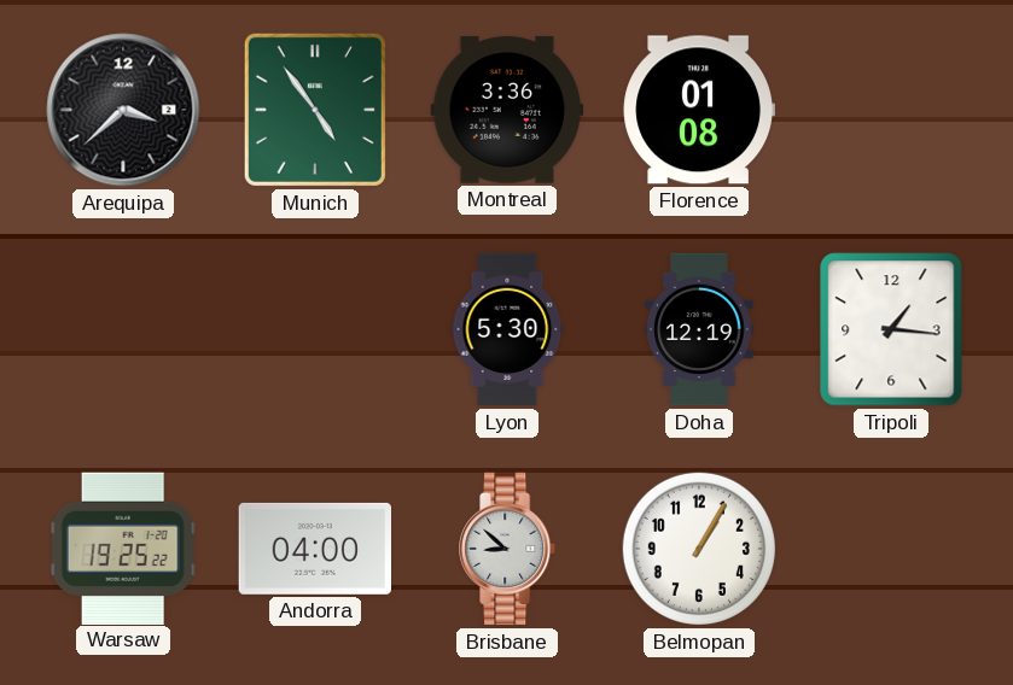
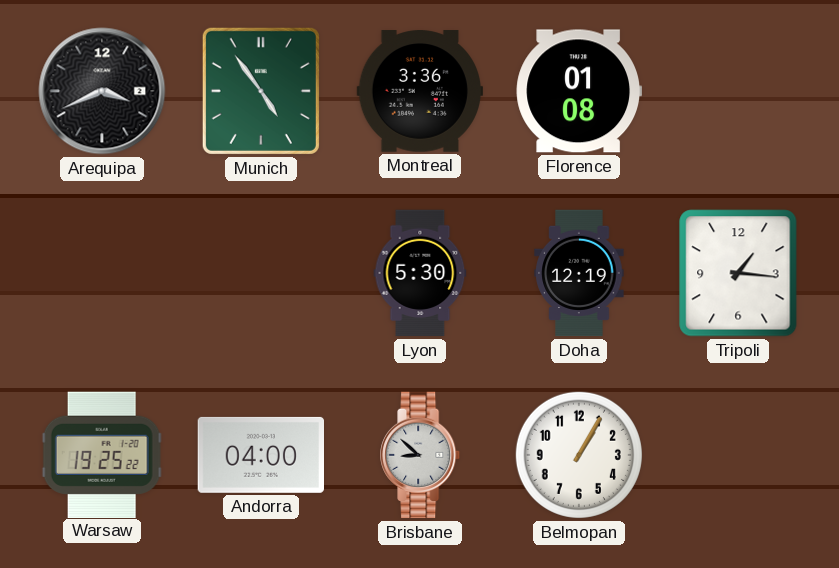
Arequipa: 3:38 -> 3:41 (102, 91)
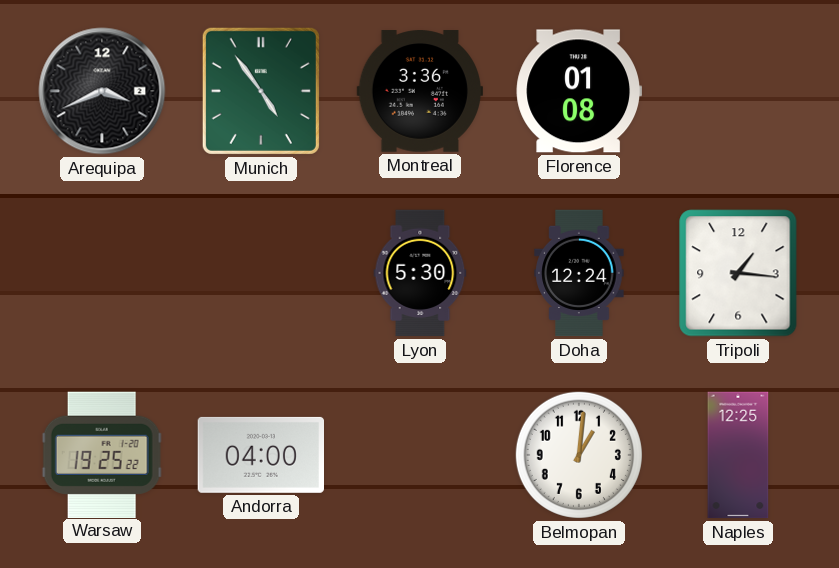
Doha: 12:19 -> 12:24 (579, 273)
Brisbane: 8:52 -> none (421, 455)
Belmopan: 1:05 -> 1:01 (579, 455)
Naples: none -> 12:25 (738, 455)
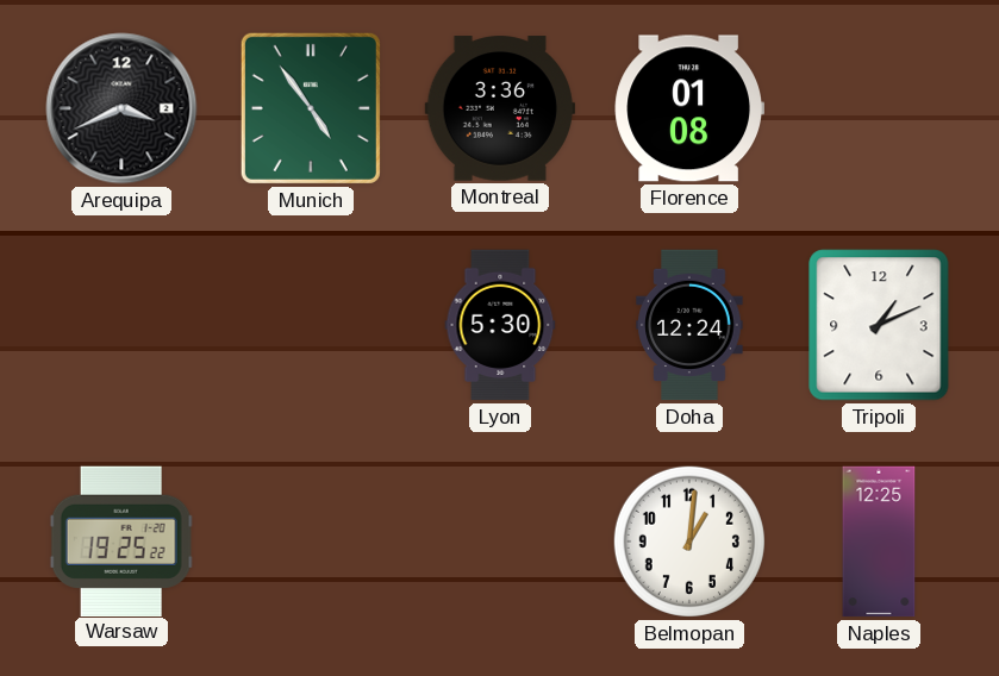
Tripoli: 1:16 -> 1:11 (879, 325)
Andorra: 04:00 -> none (260, 455)
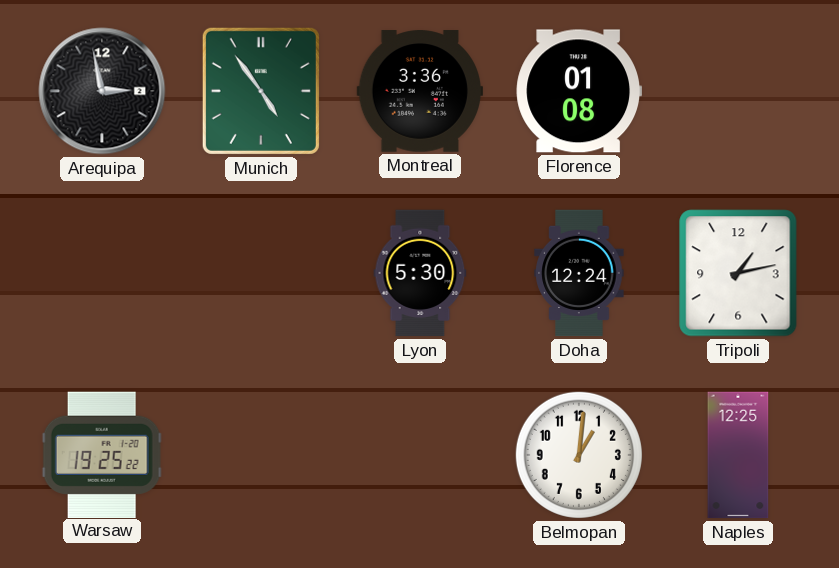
Arequipa: 3:41 -> 2:58 (102, 91)
Tripoli: 1:11 -> 1:13 (738, 273)
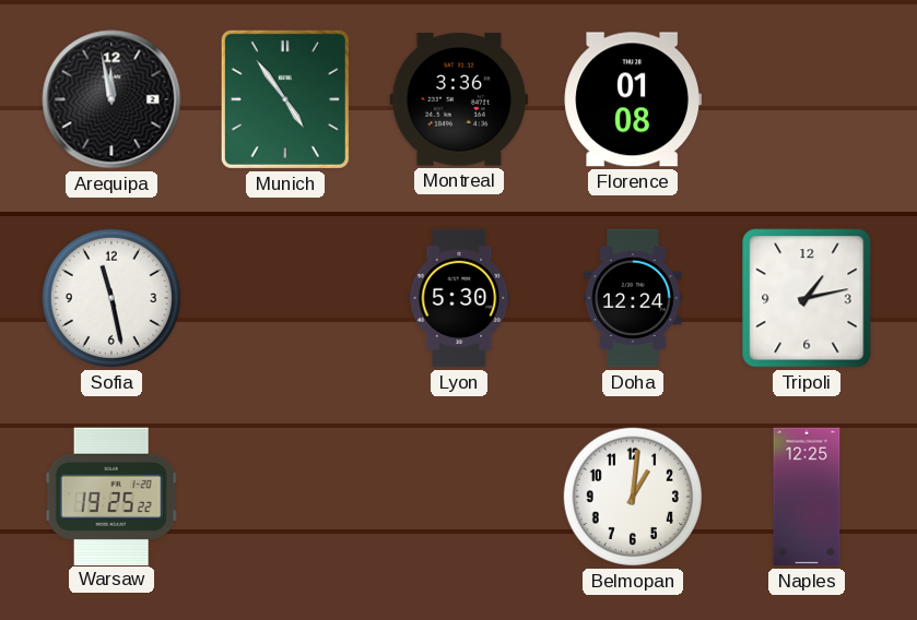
Arequipa: 2:58 -> 11:58 (111, 99)
Sofia: none -> 11:28 (111, 298)
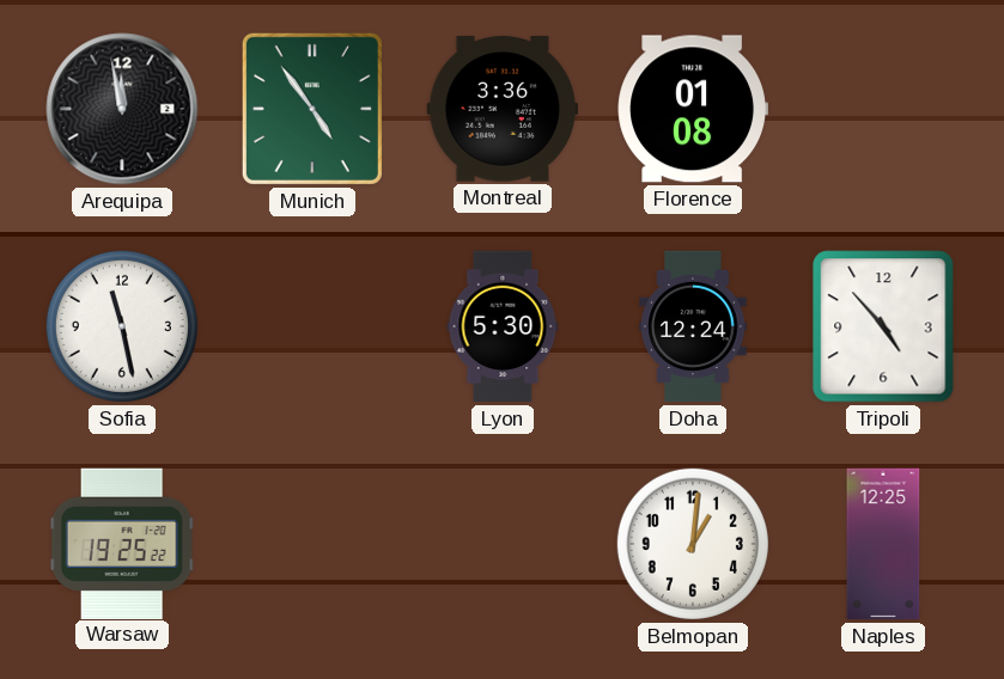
Tripoli: 1:13 -> 4:53 (883, 326)
